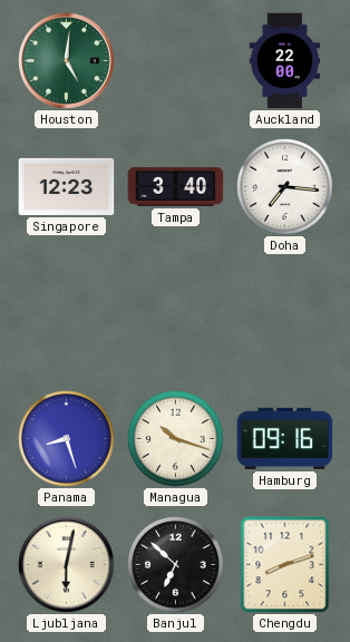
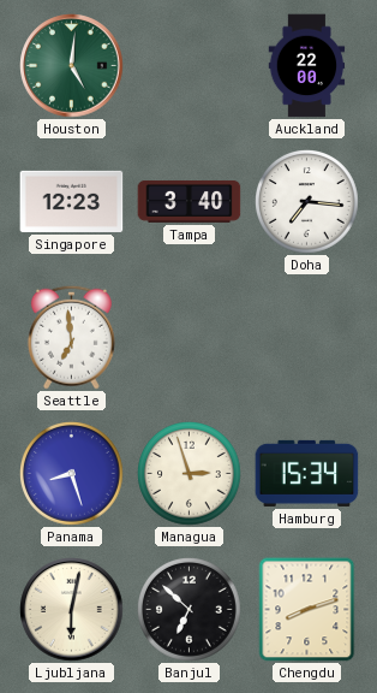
Seattle: none -> 6:59 (71, 337)
Managua: 10:18 -> 2:57 (190, 474)
Hamburg: 09:16 -> 15:34 (307, 473)
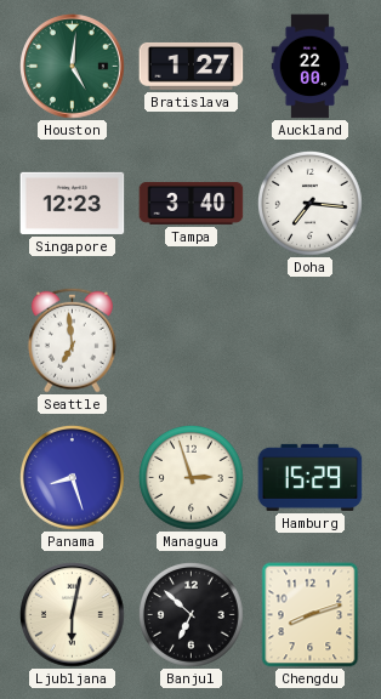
Bratislava: none -> 1:27 (192, 66)
Hamburg: 15:34 -> 15:29 (311, 477)
